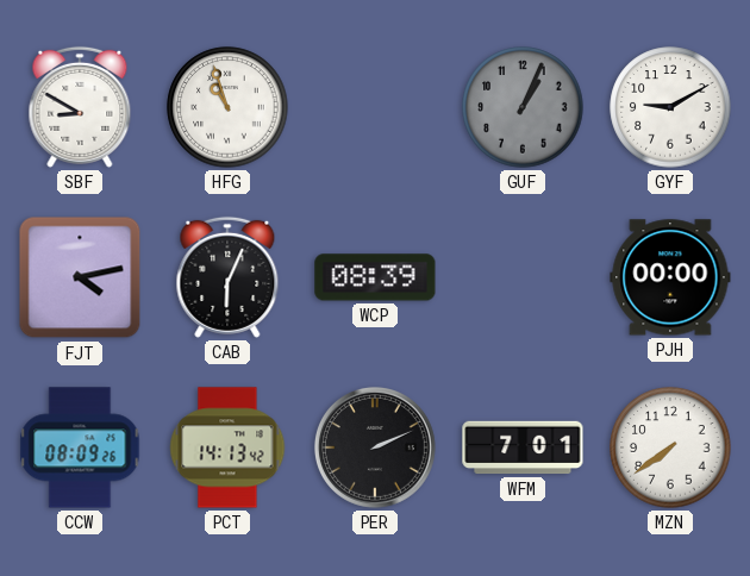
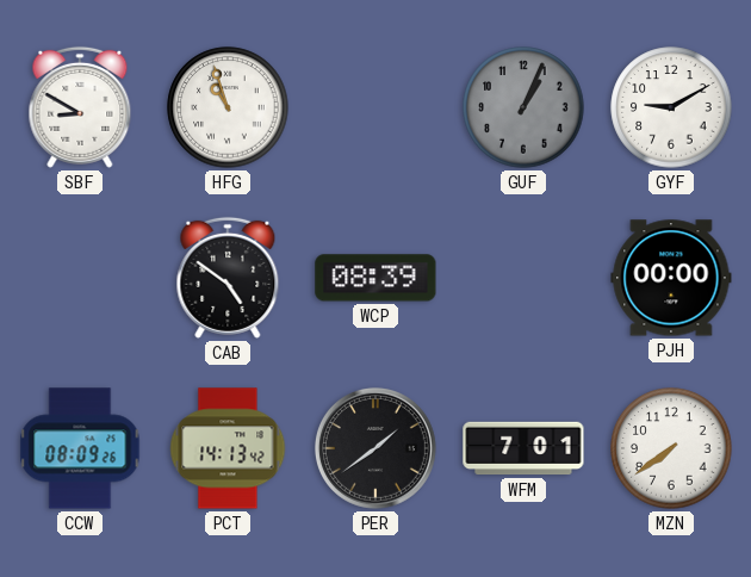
FJT: 4:13 -> none (80, 277)
CAB: 6:04 -> 4:51 (228, 278)
PER: 2:11 -> 1:39 (375, 448)
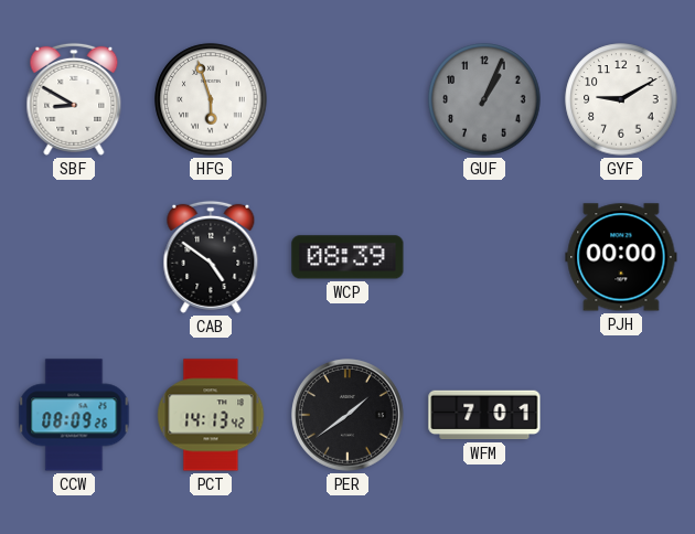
HFG: 10:57 -> 5:57 (211, 99)
MZN: 7:39 -> none (671, 448)
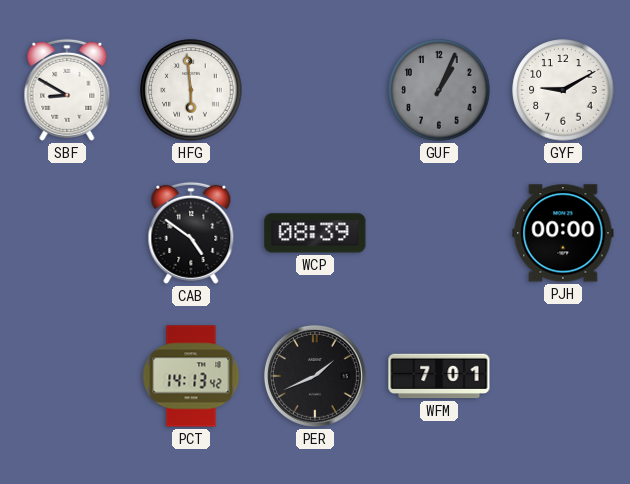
HFG: 5:57 -> 5:59 (191, 90)
CCW: 08:09 -> none (74, 415)
PER: 1:39 -> 1:41 (315, 376)
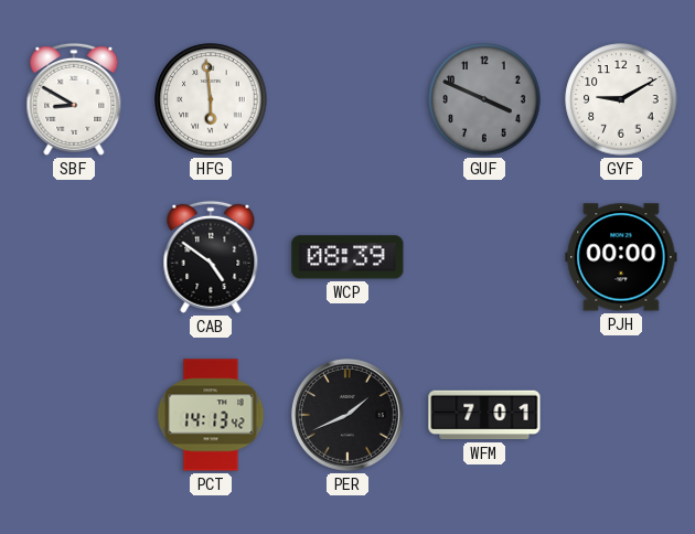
GUF: 1:04 -> 3:49 (484, 99)
